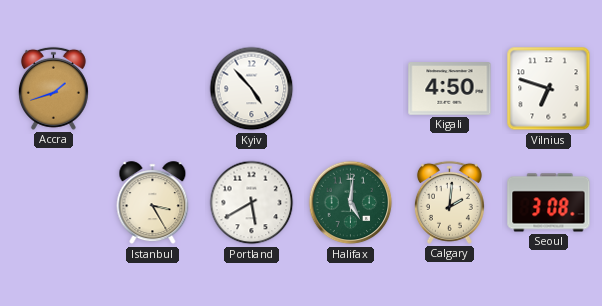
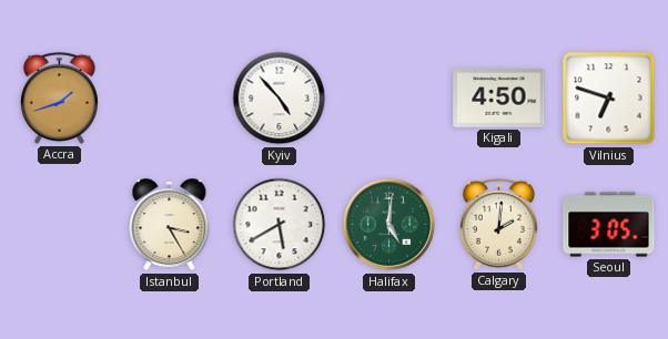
Seoul: 3:08 -> 3:05 (609, 225)
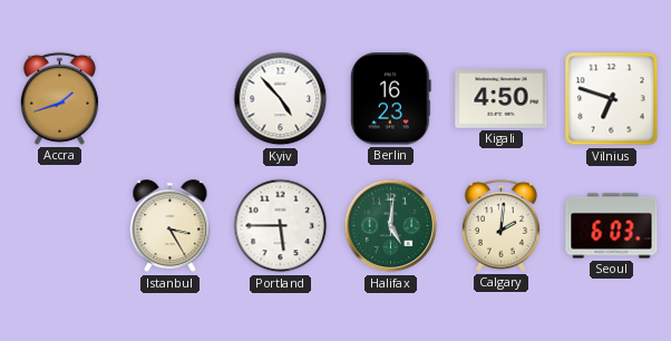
Berlin: none -> 16:23 (391, 99)
Portland: 5:40 -> 5:45 (281, 226)
Seoul: 3:05 -> 6:03 (612, 226)
